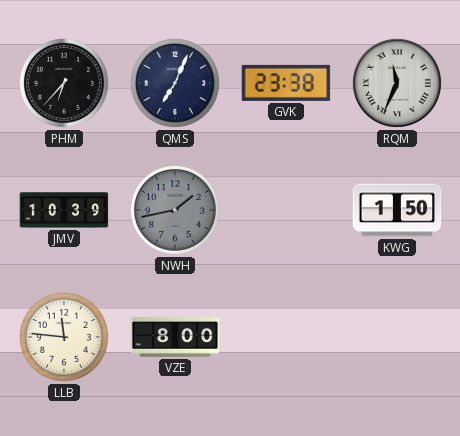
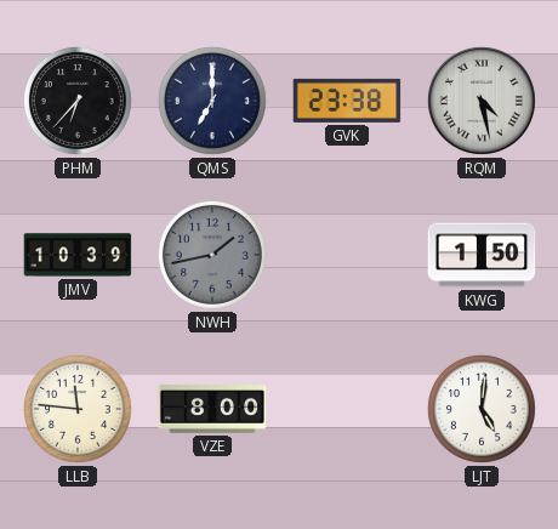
QMS: 7:04 -> 7:00 (212, 101)
RQM: 11:34 -> 4:28 (482, 101)
LJT: none -> 5:01 (482, 409)
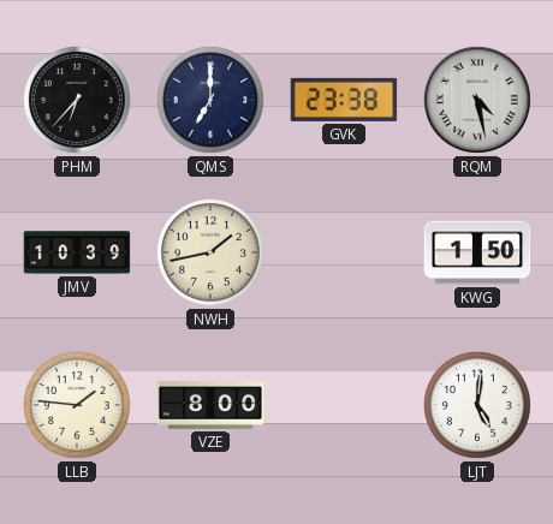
NWH dial: grey -> cream (210, 252)
LLB: 11:46 -> 1:46 (77, 405)
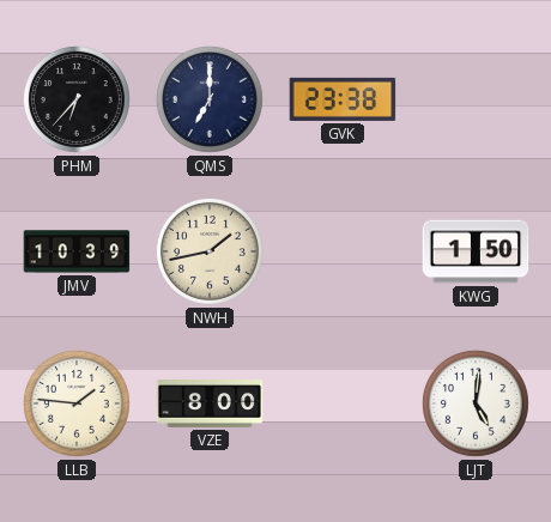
RQM: 4:28 -> none (477, 100)
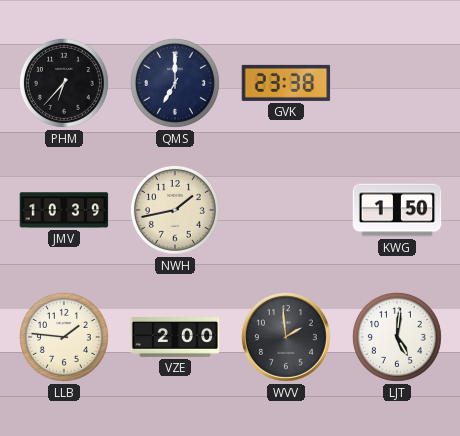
VZE: 8:00 -> 2:00 (175, 338)
WVV: none -> 1:59 (286, 337)
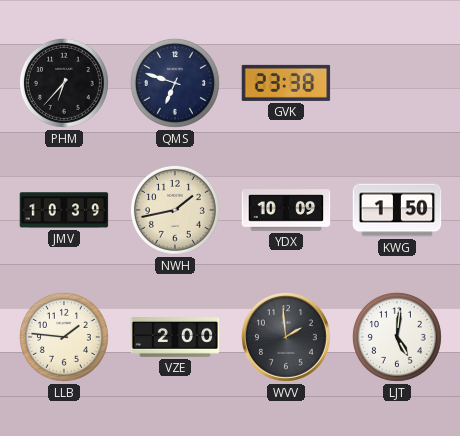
QMS: 7:00 -> 6:48 (175, 83)
YDX: none -> 10:09 (286, 210)
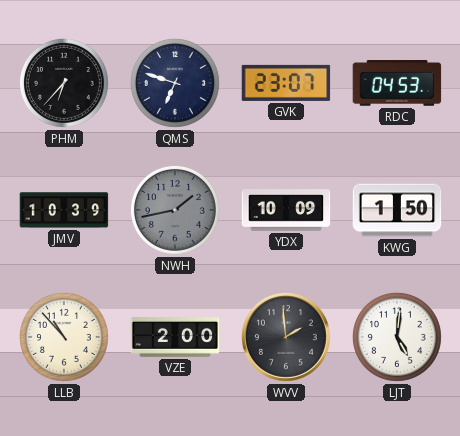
GVK: 23:38 -> 23:07 (286, 83)
RDC: none -> 04:53 (397, 83)
NWH dial: cream -> grey (175, 210)
LLB: 1:46 -> 10:53 (64, 337)
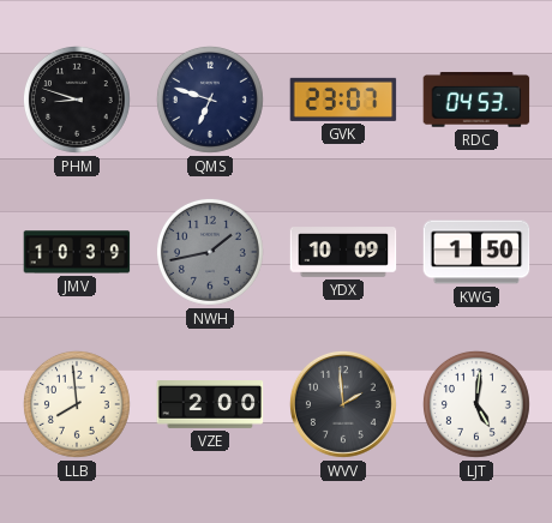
PHM: 6:37 -> 8:48 (77, 100)
LLB: 10:53 -> 7:59 (77, 404)
